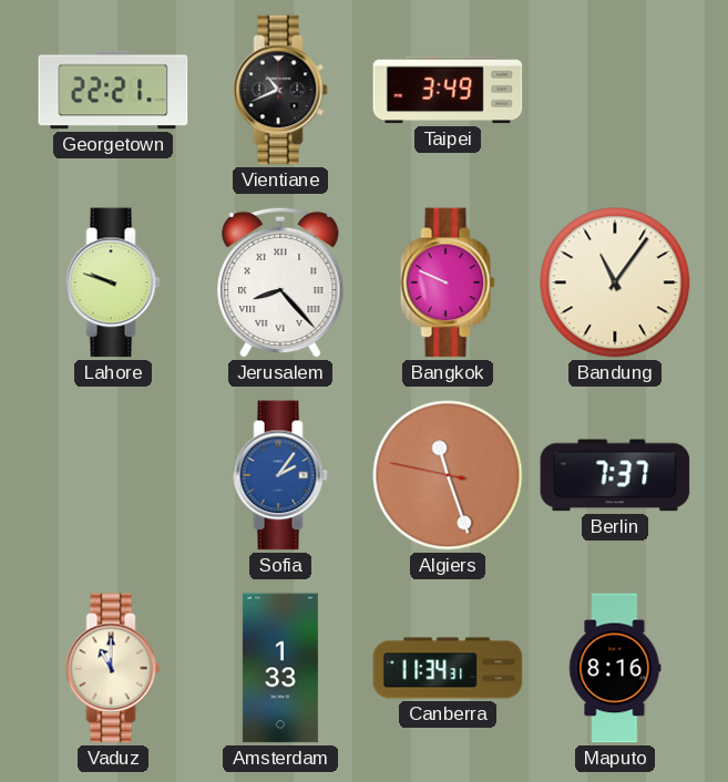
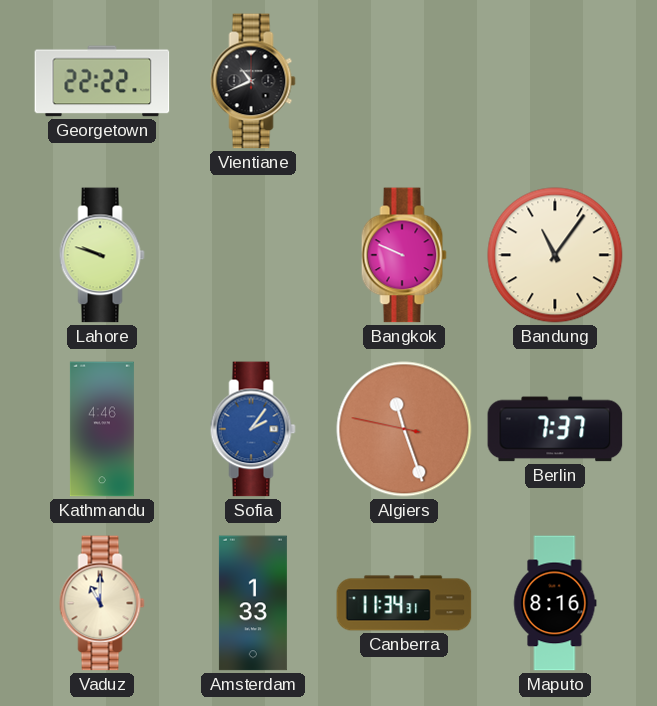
Georgetown: 22:21 -> 22:22 (102, 81)
Taipei: 3:49 -> none (448, 90)
Jerusalem: 8:23 -> none (280, 282)
Kathmandu: none -> 4:46 (102, 429)
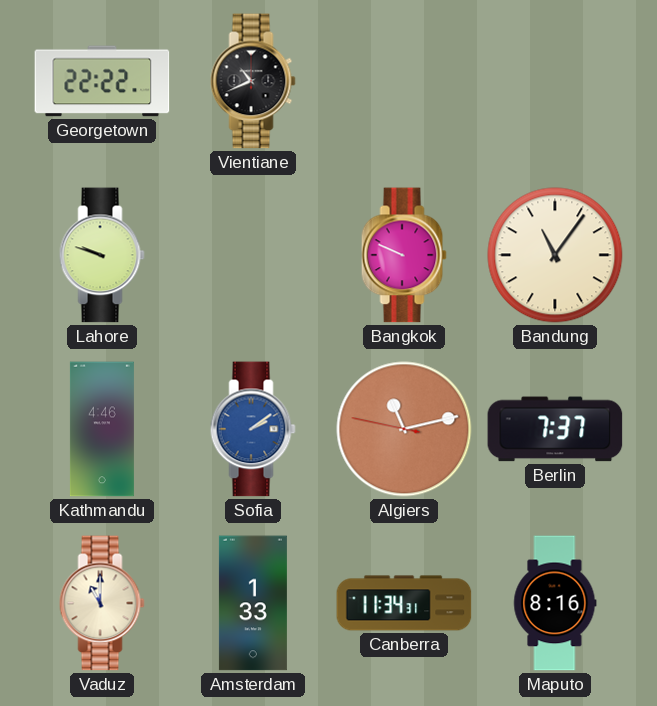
Sofia: 2:06 -> 2:09 (253, 429)
Algiers: 11:26 -> 11:12 (404, 429)
